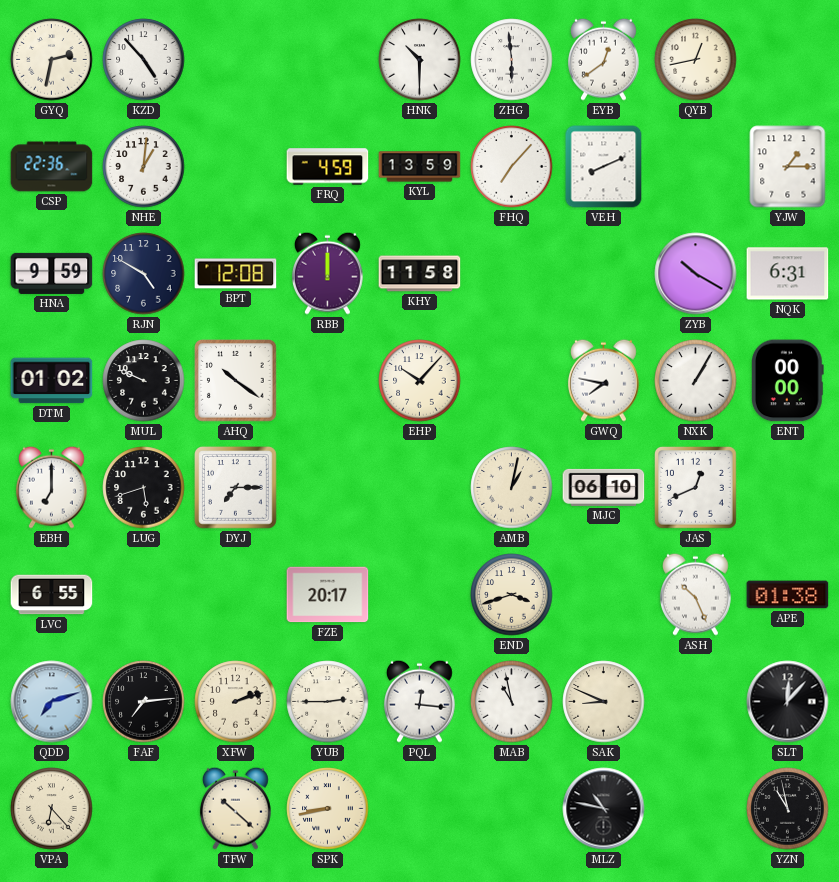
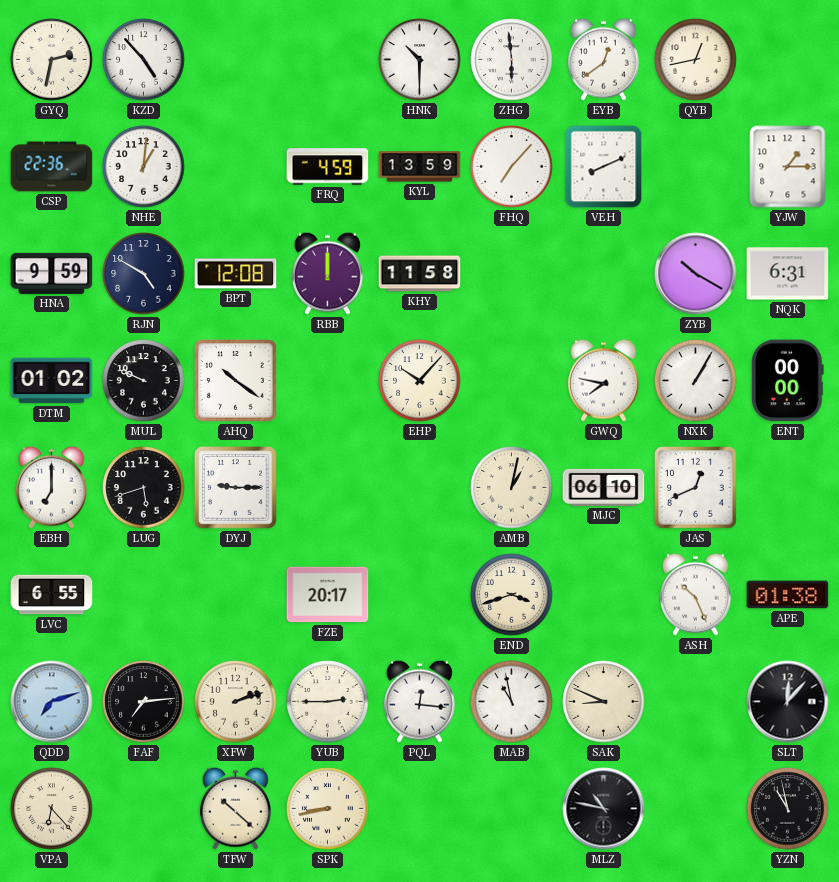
DYJ: 7:15 -> 9:15 (236, 488)
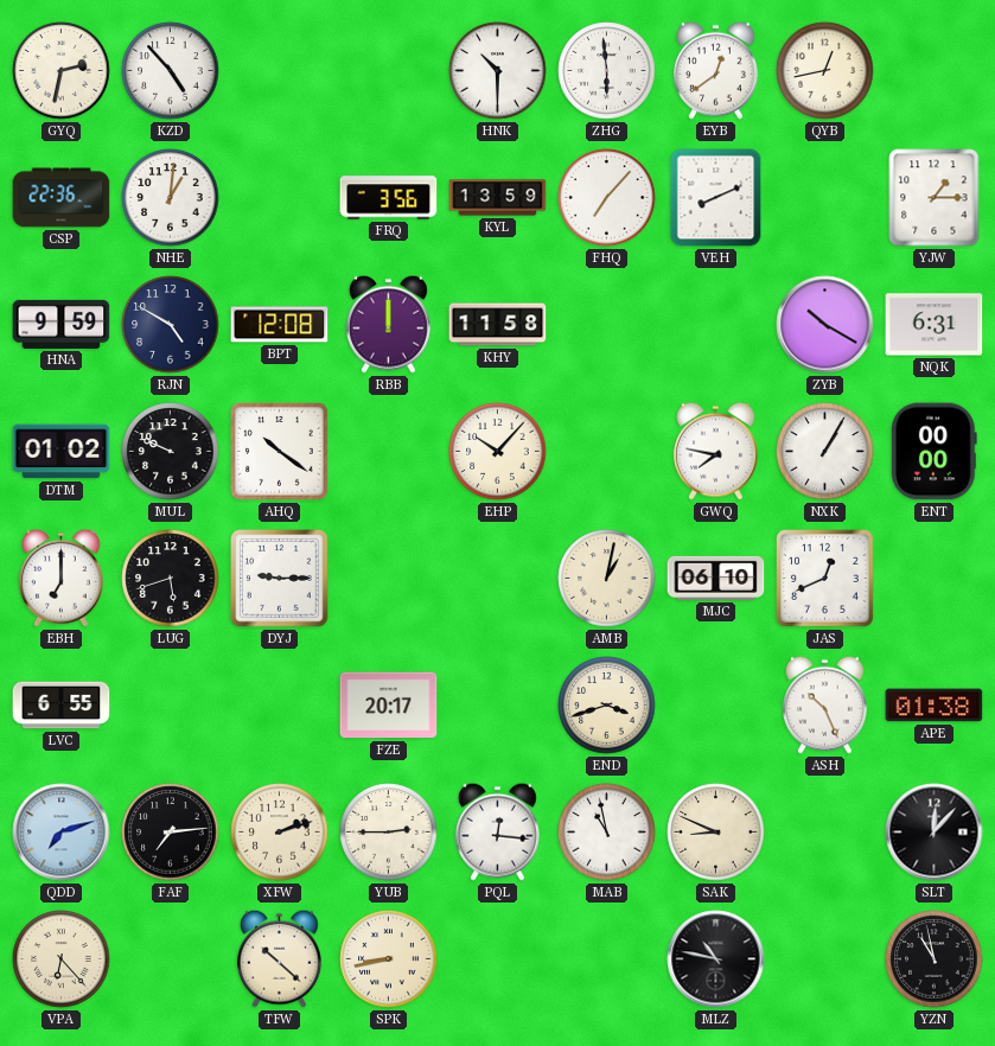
FRQ: 4:59 -> 3:56 (389, 198)
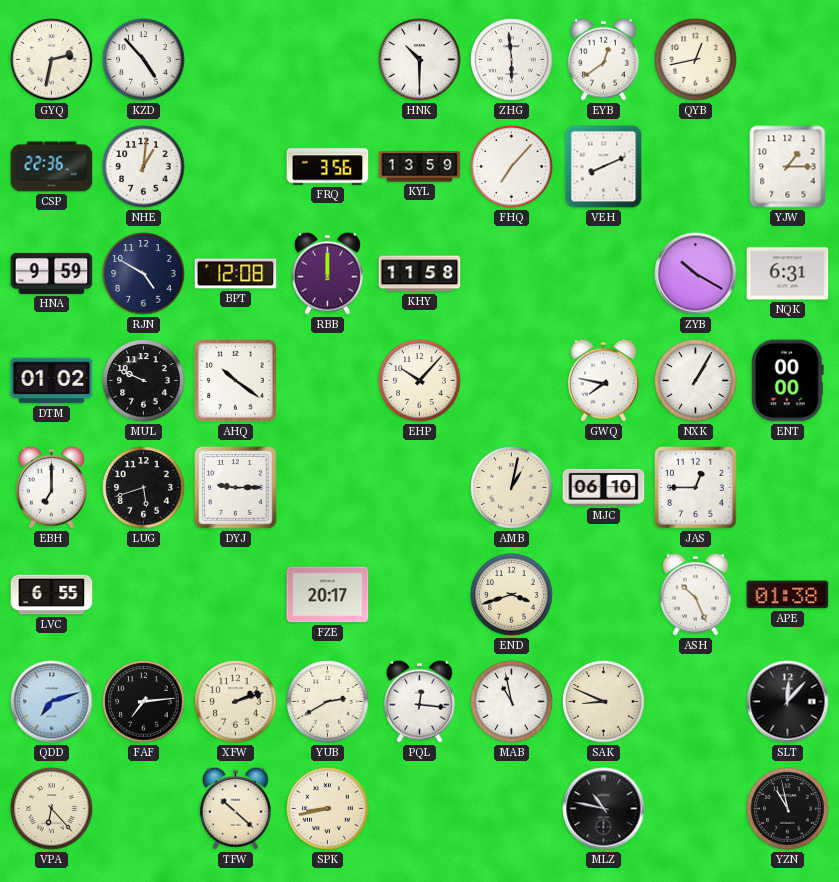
JAS: 12:41 -> 12:45 (696, 488)
YUB: 2:45 -> 2:40 (328, 702)
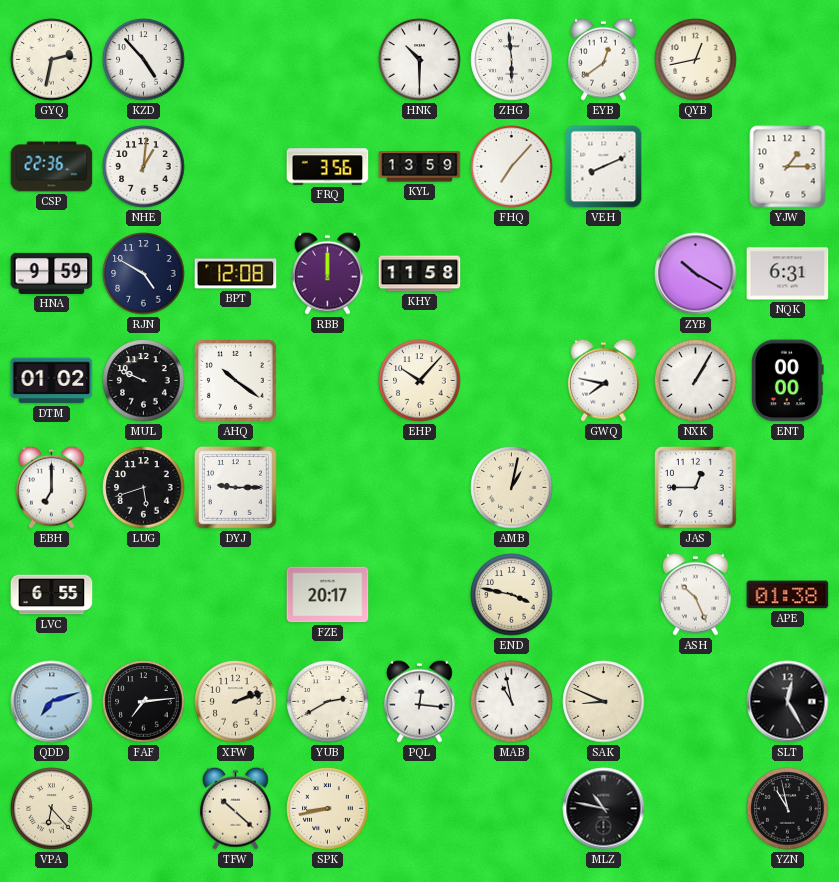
MJC: 06:10 -> none (604, 487)
END: 3:42 -> 3:47 (512, 595)
SLT: 12:07 -> 12:25 (788, 702)
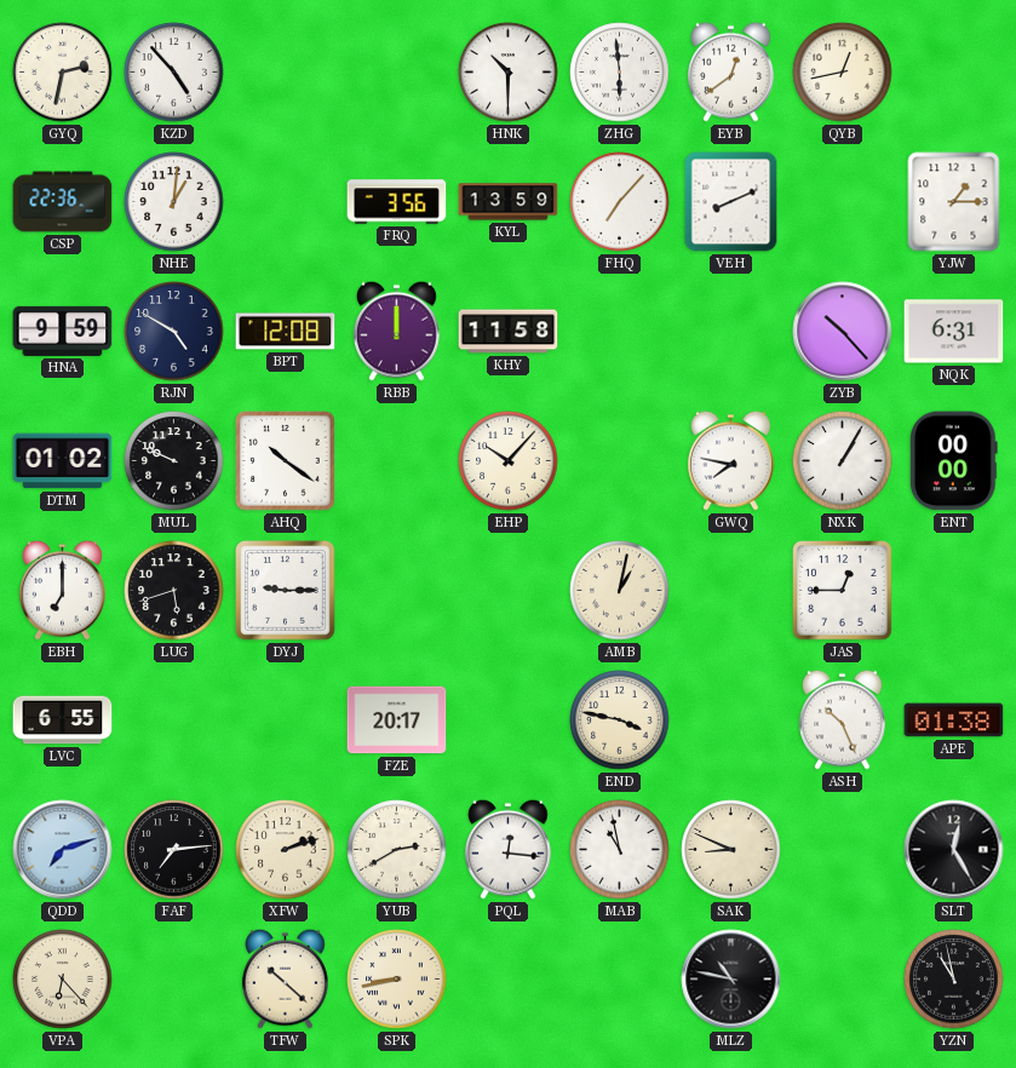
ZYB: 10:20 -> 10:23 (843, 332)
